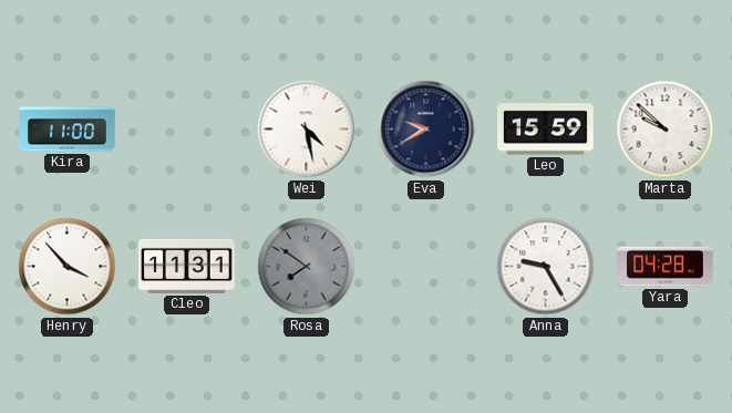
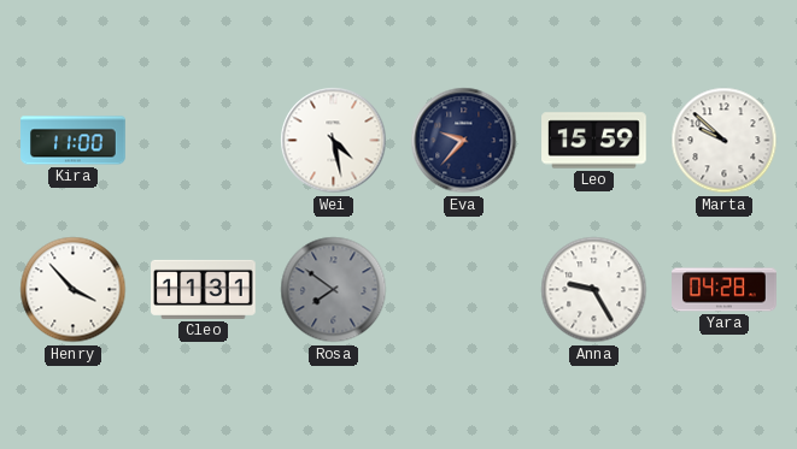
Eva: 9:40 -> 9:37 (464, 141)
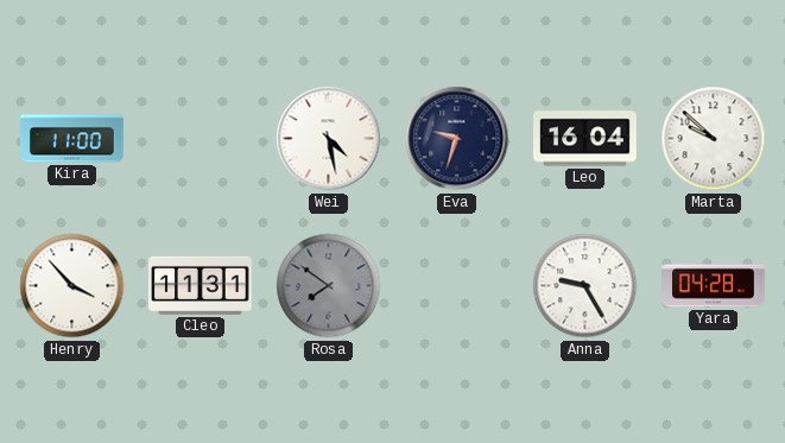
Eva: 9:37 -> 9:33 (457, 139)
Leo: 15:59 -> 16:04 (585, 139)
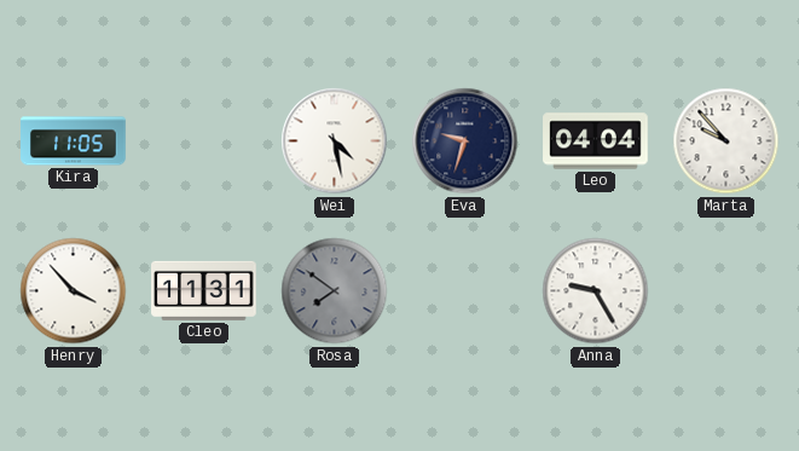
Kira: 11:00 -> 11:05 (74, 141)
Leo: 16:04 -> 04:04 (596, 141)
Marta: 9:52 -> 9:53 (726, 141)
Yara: 04:28 -> none (714, 286)
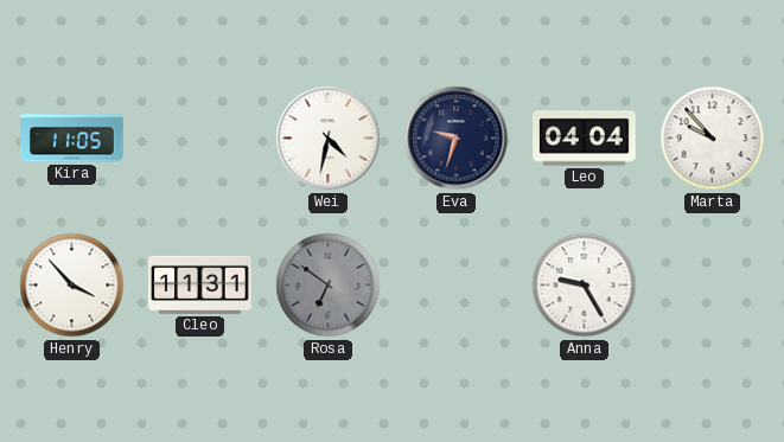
Wei: 4:28 -> 4:32 (329, 139)
Rosa: 7:51 -> 6:51 (329, 286)
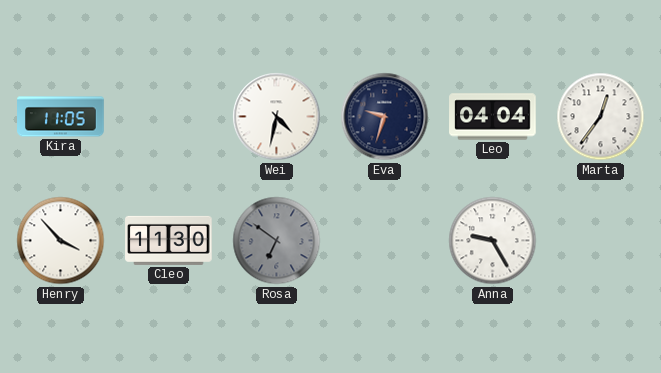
Marta: 9:53 -> 12:36 (601, 117)
Cleo: 11:31 -> 11:30 (169, 240)
